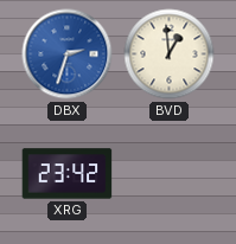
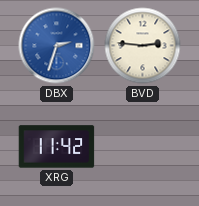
BVD: 12:59 -> 2:46 (143, 46)
XRG: 23:42 -> 11:42 (57, 147)
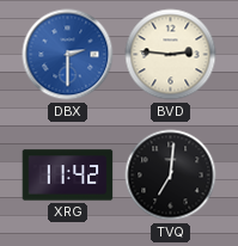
DBX: 2:33 -> 2:30 (68, 55)
TVQ: none -> 7:01 (171, 176)
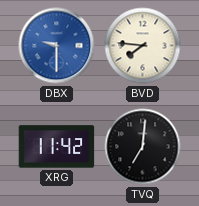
DBX: 2:30 -> 9:30 (57, 46)
BVD: 2:46 -> 7:46 (143, 46)
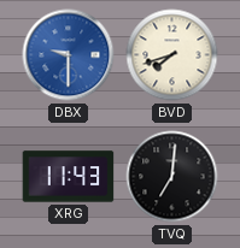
BVD: 7:46 -> 7:42 (172, 55)
XRG: 11:42 -> 11:43 (69, 177)
